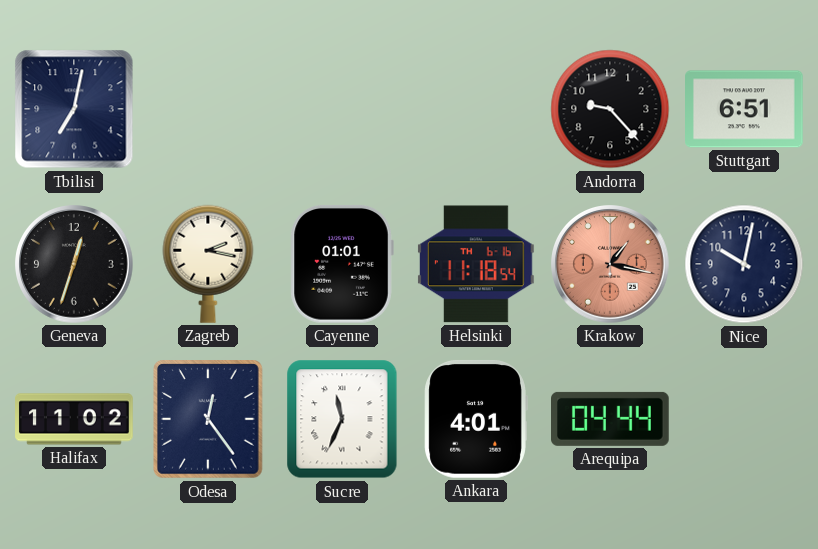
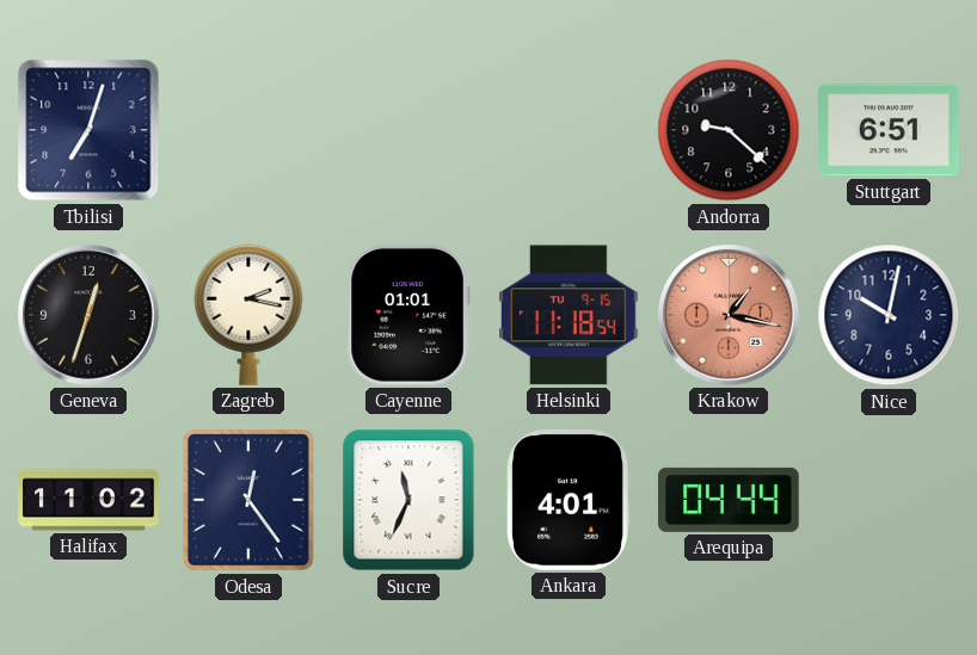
Tbilisi: 7:02 -> 7:03 (88, 130)
Andorra: 9:23 -> 9:22 (729, 130)
Helsinki date: TH 6-16 -> TU 9-15 (569, 315)
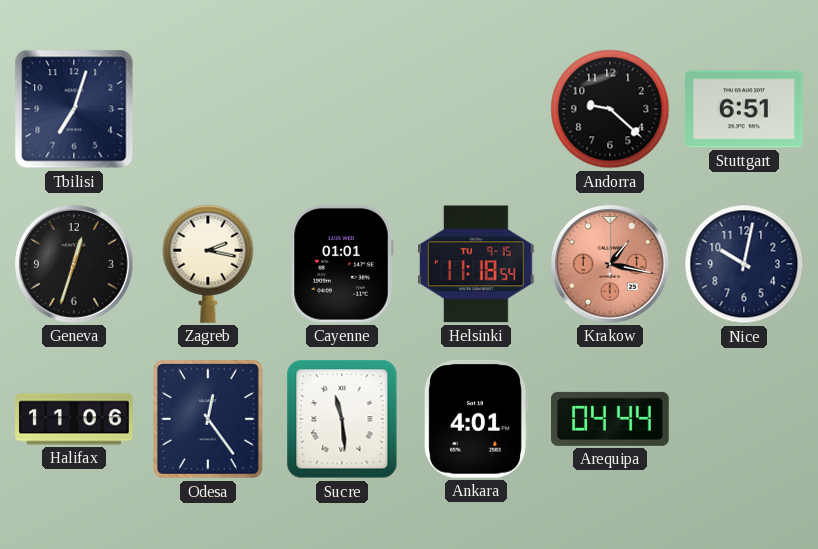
Halifax: 11:02 -> 11:06 (74, 419)
Sucre: 11:34 -> 11:29 (342, 419)
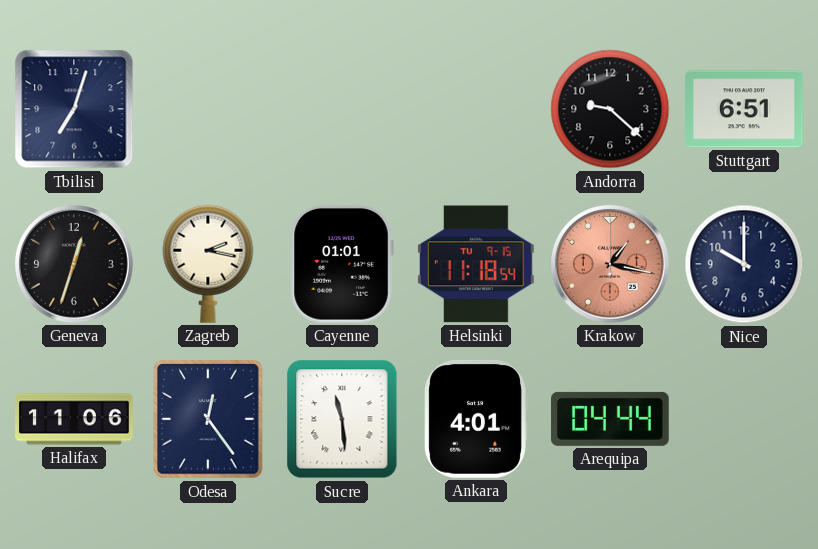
Nice: 10:02 -> 10:00 (744, 264)
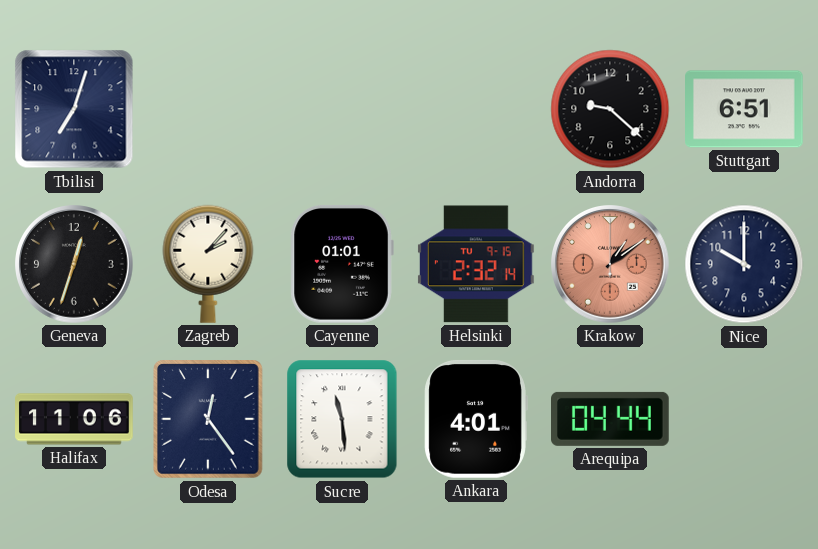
Zagreb: 2:17 -> 2:07 (208, 264)
Helsinki: 11:18 -> 2:32 (476, 264)
Krakow: 1:17 -> 1:09 (610, 264)
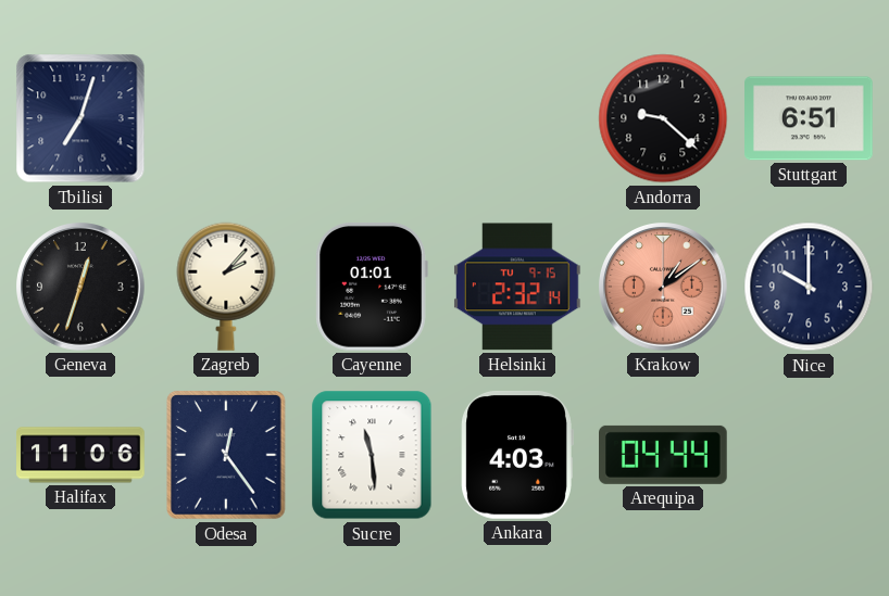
Ankara: 4:01 -> 4:03 (517, 455)
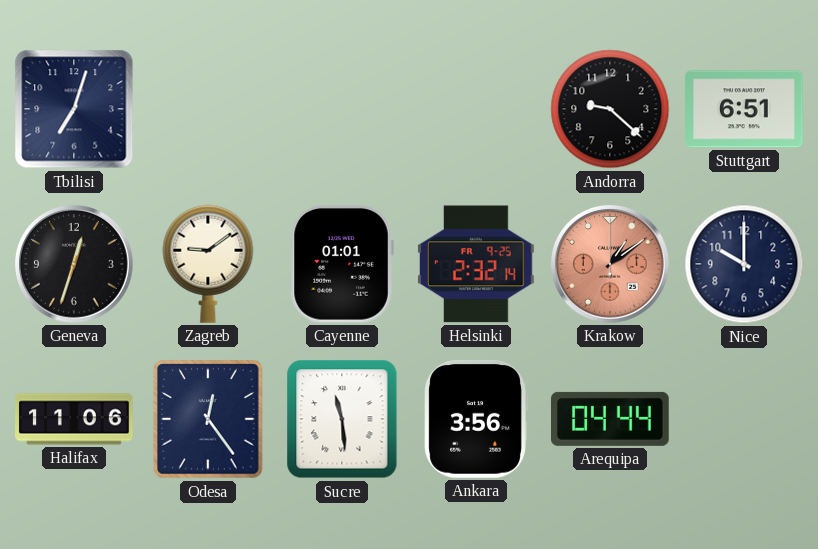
Zagreb: 2:07 -> 9:09 (208, 264)
Helsinki date: TU 9-15 -> FR 9-25 (476, 264)
Ankara: 4:03 -> 3:56 (476, 419)
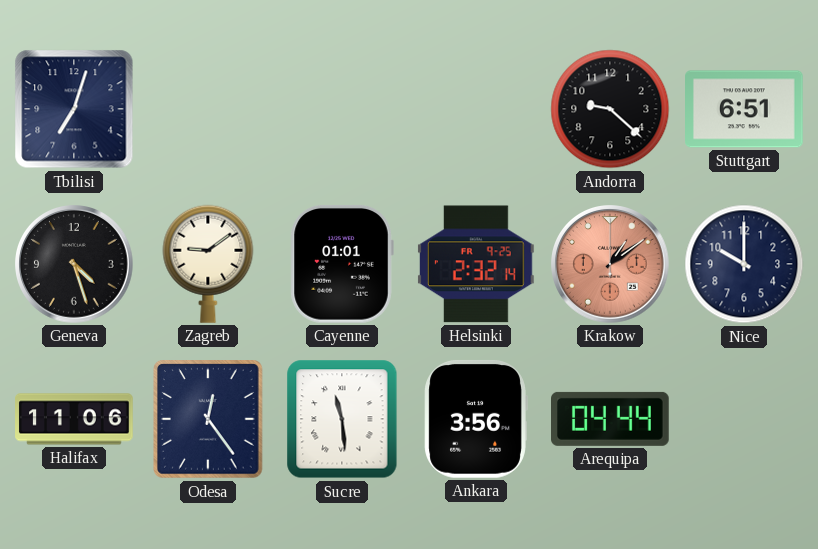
Geneva: 12:33 -> 4:27 (74, 264)
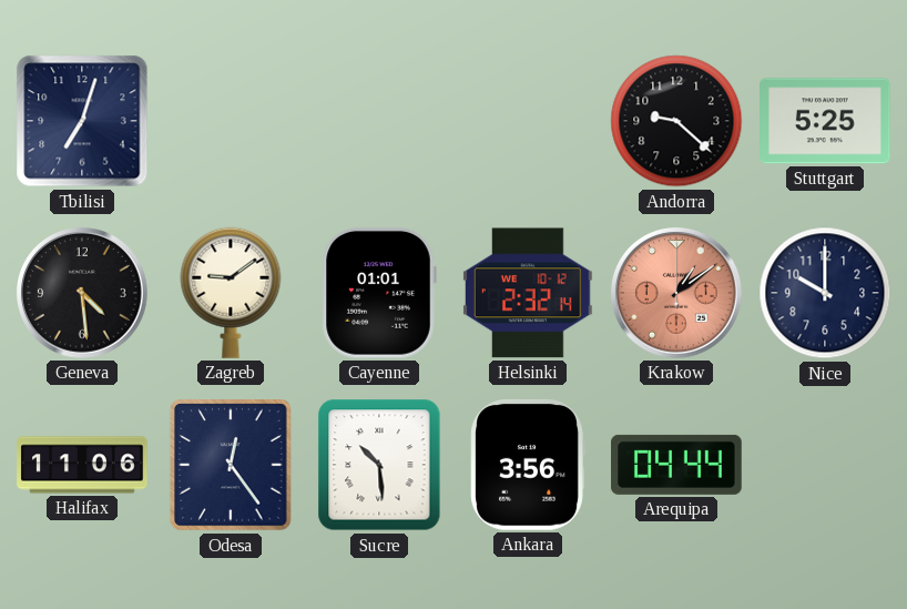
Stuttgart: 6:51 -> 5:25 (826, 121)
Geneva: 4:27 -> 4:29 (82, 293)
Helsinki date: FR 9-25 -> WE 10-12 (528, 293)
Sucre: 11:29 -> 10:29 (379, 465)
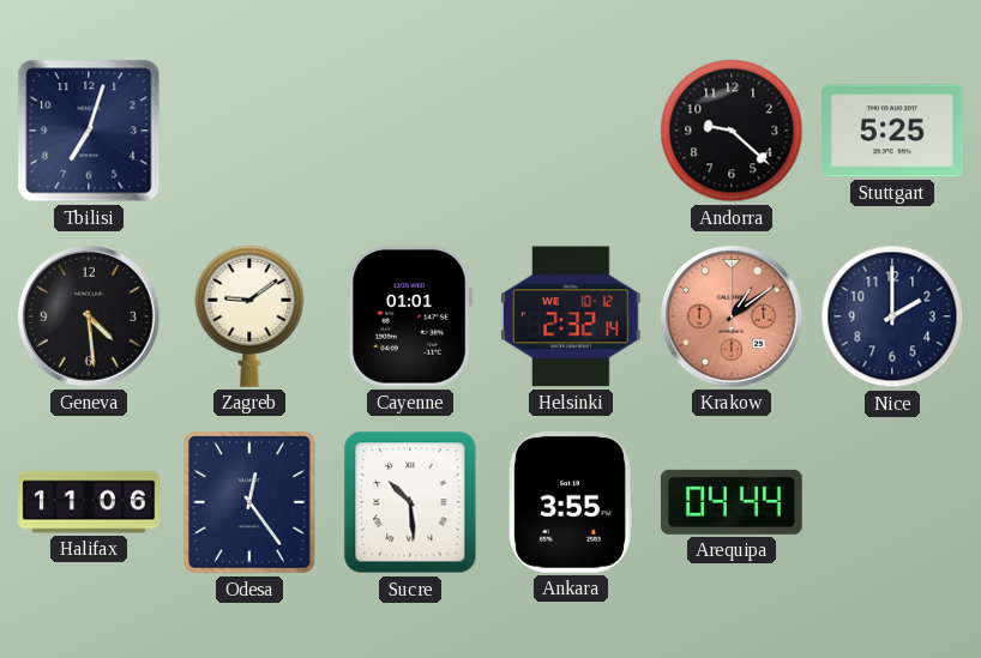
Nice: 10:00 -> 2:00 (892, 316)
Ankara: 3:56 -> 3:55 (571, 502)
